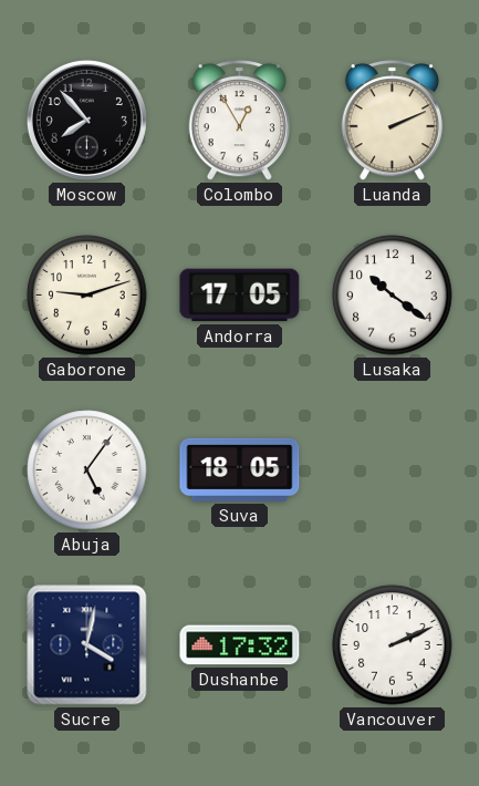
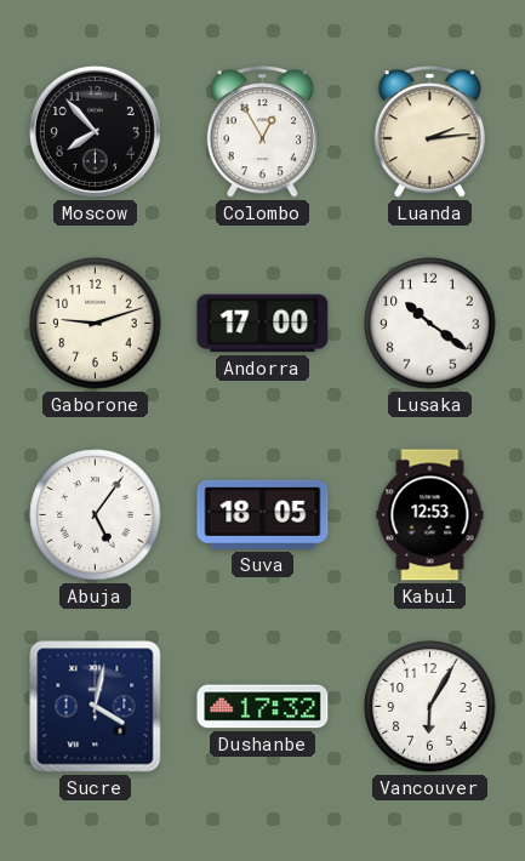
Luanda: 2:11 -> 2:14 (429, 132)
Andorra: 17:05 -> 17:00 (263, 324)
Kabul: none -> 12:53 (430, 515)
Vancouver: 2:11 -> 6:05 (430, 707)
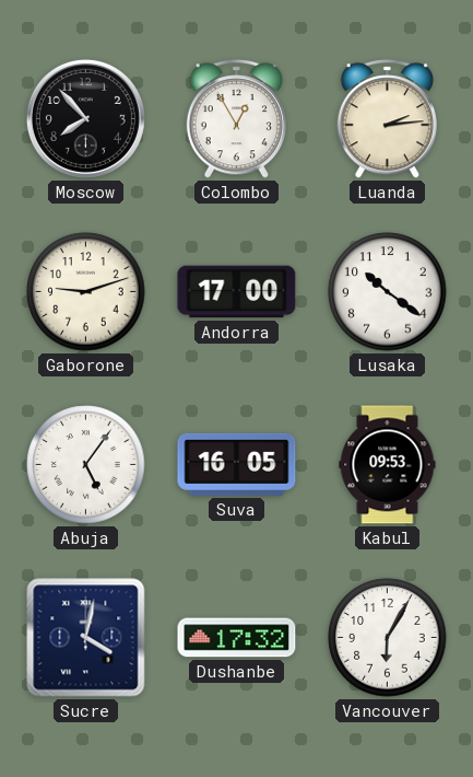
Suva: 18:05 -> 16:05 (237, 464)
Kabul: 12:53 -> 09:53 (388, 465)
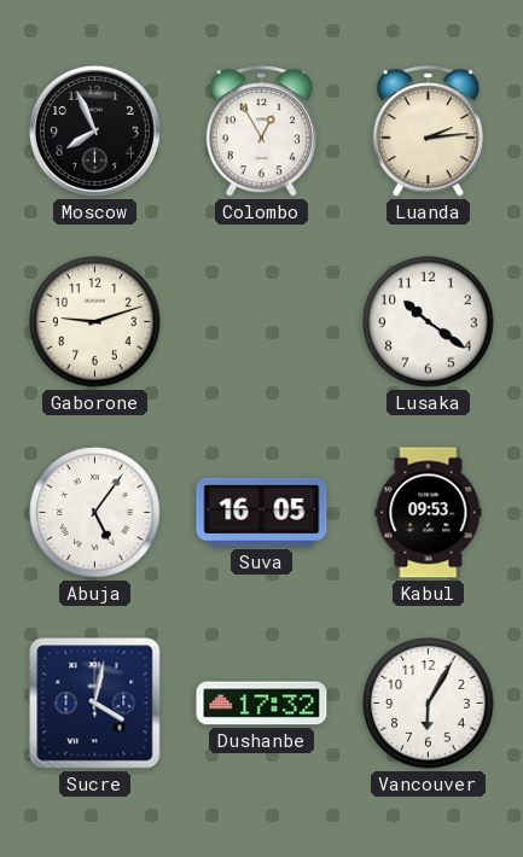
Moscow: 7:53 -> 7:56 (94, 130)
Andorra: 17:00 -> none (237, 292)
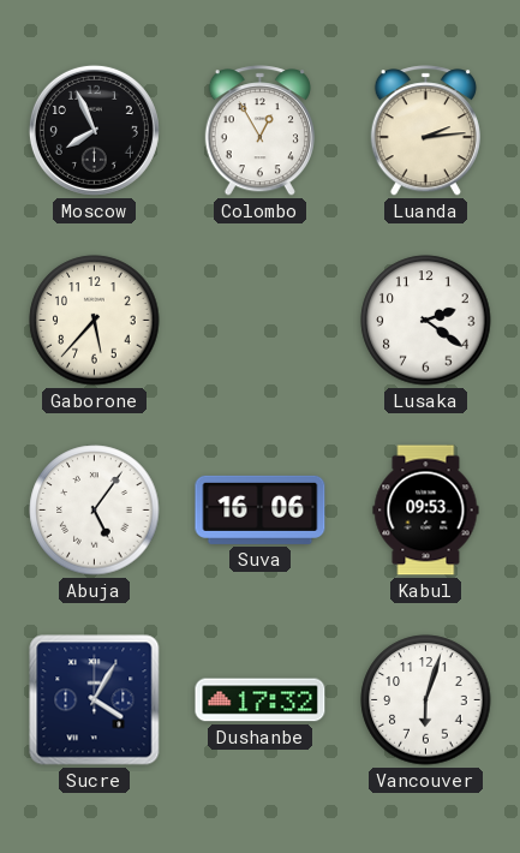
Gaborone: 9:12 -> 5:37 (95, 321)
Lusaka: 10:21 -> 2:21 (426, 321)
Suva: 16:05 -> 16:06 (261, 509)
Sucre: 4:02 -> 4:05 (95, 700)
Vancouver: 6:05 -> 6:03 (426, 700)
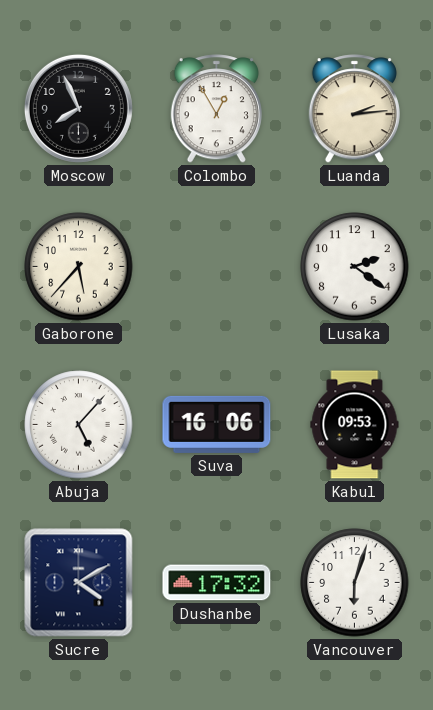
Abuja: 5:06 -> 5:07 (79, 425)
Sucre: 4:05 -> 4:10 (79, 583)
